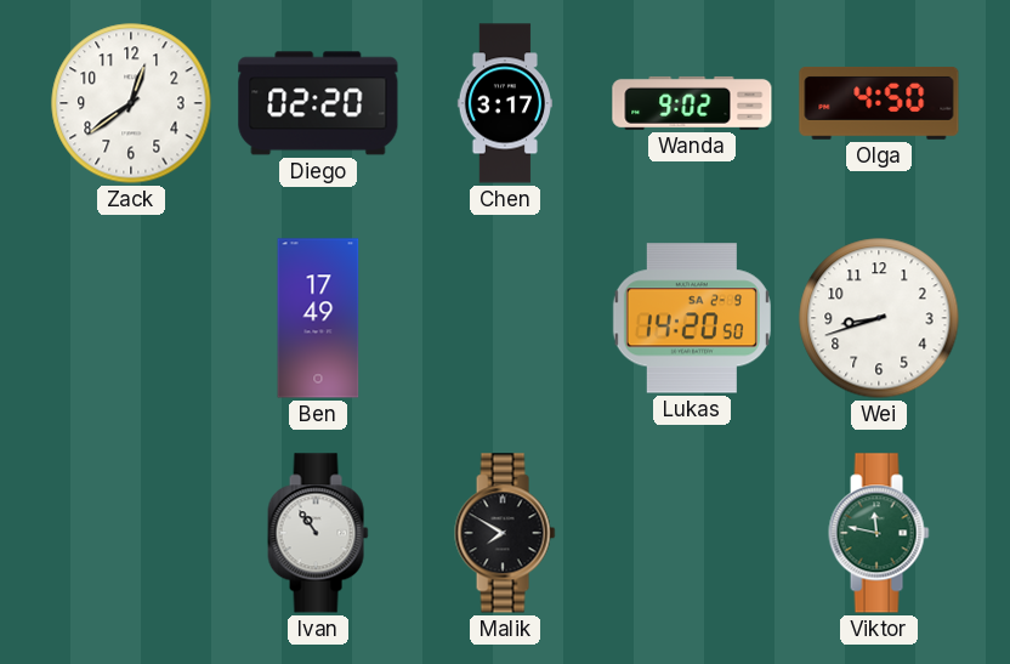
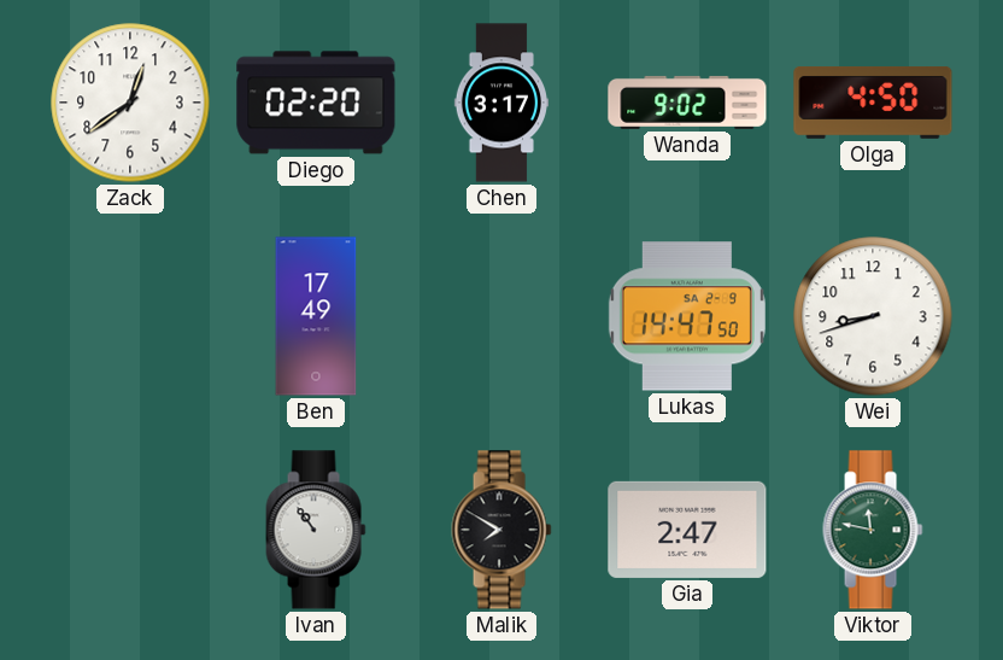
Lukas: 14:20 -> 14:47 (687, 316)
Gia: none -> 2:47 (687, 530)
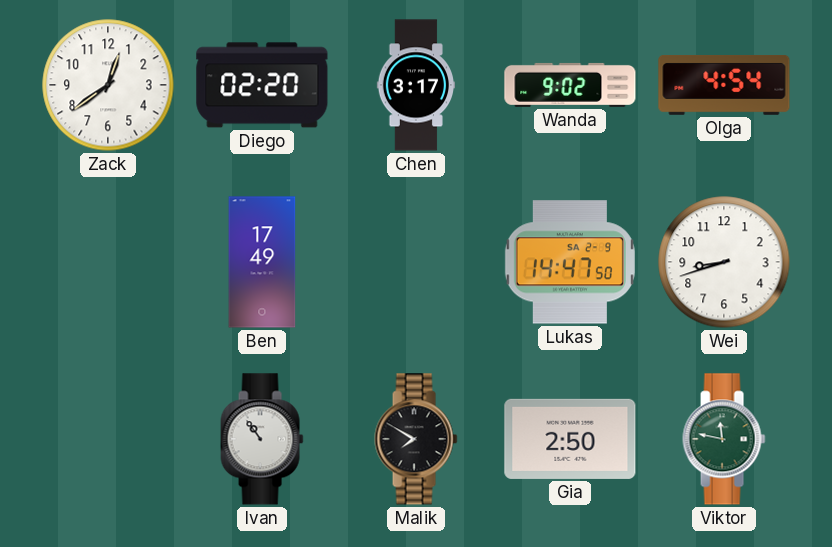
Olga: 4:50 -> 4:54 (724, 86)
Gia: 2:47 -> 2:50 (570, 439)
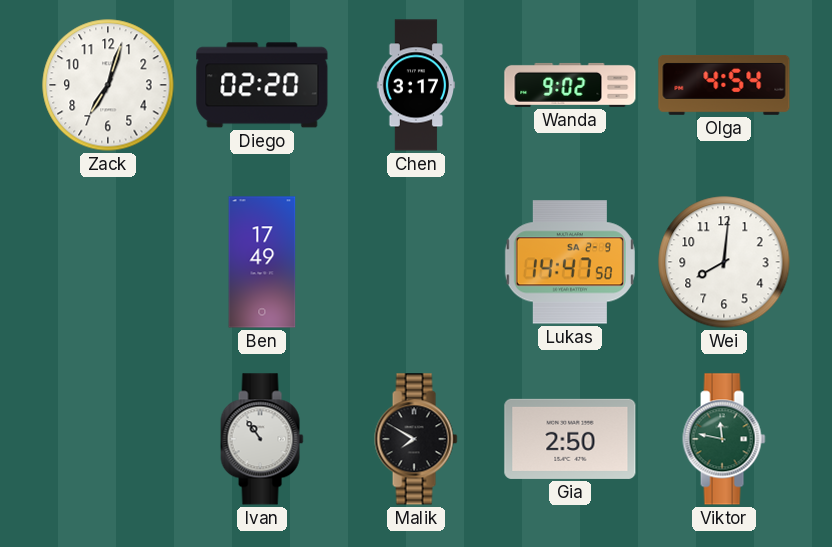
Zack: 12:39 -> 7:03 (108, 85)
Wei: 8:42 -> 8:01 (724, 262)
